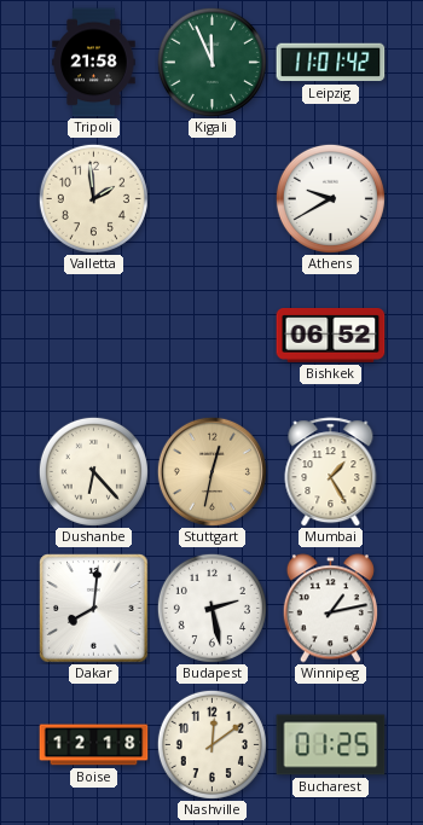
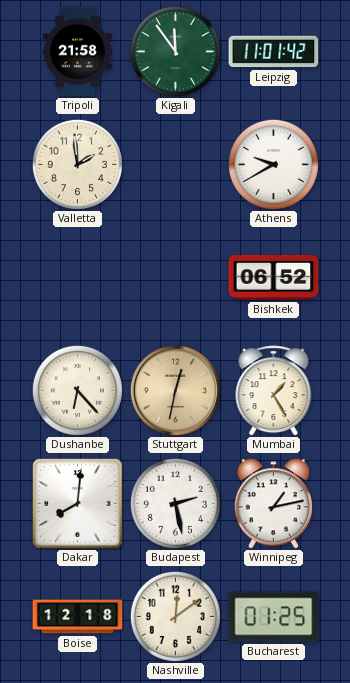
Kigali: 11:56 -> 11:54 (175, 51)
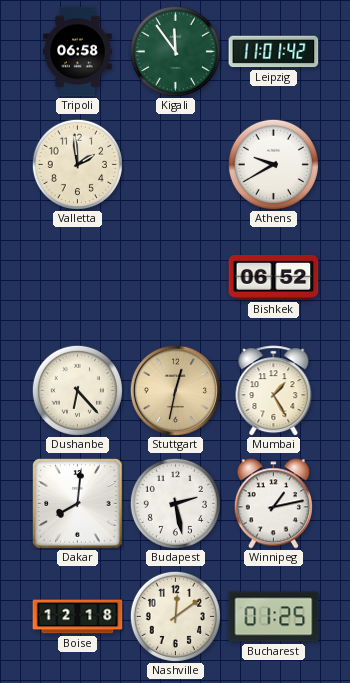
Tripoli: 21:58 -> 06:58 (78, 52)
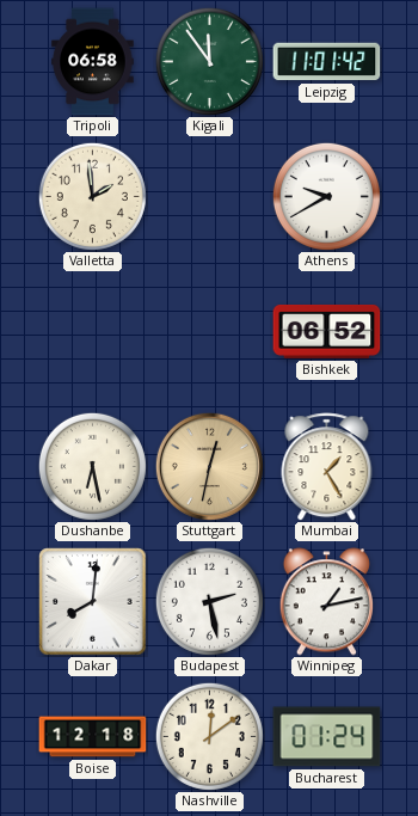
Dushanbe: 6:23 -> 6:28 (92, 466)
Bucharest: 01:25 -> 01:24 (327, 737)
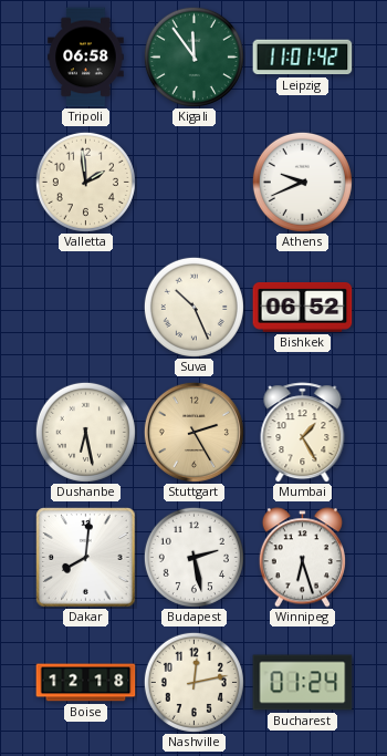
Athens: 9:40 -> 9:41 (302, 182)
Suva: none -> 10:26 (193, 307)
Stuttgart: 12:32 -> 2:25 (193, 432)
Winnipeg: 1:13 -> 6:27 (302, 558)
Nashville: 12:09 -> 12:13 (193, 682)
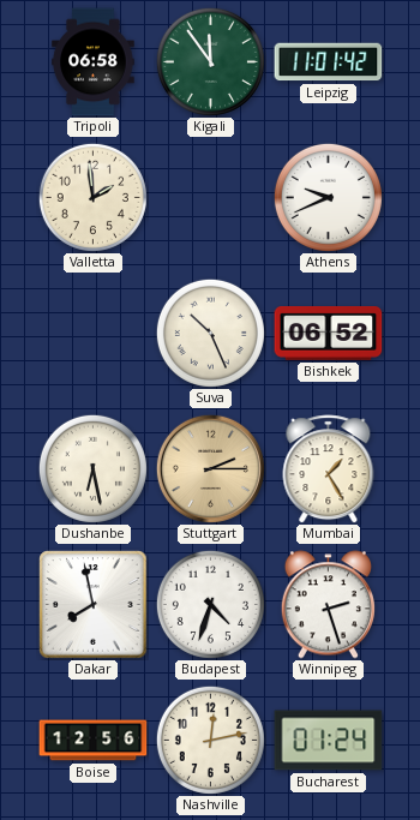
Stuttgart: 2:25 -> 2:15 (210, 468)
Dakar: 8:01 -> 7:58 (94, 605)
Budapest: 2:28 -> 4:33 (210, 604)
Winnipeg: 6:27 -> 2:27 (328, 605)
Boise: 12:18 -> 12:56 (94, 741)
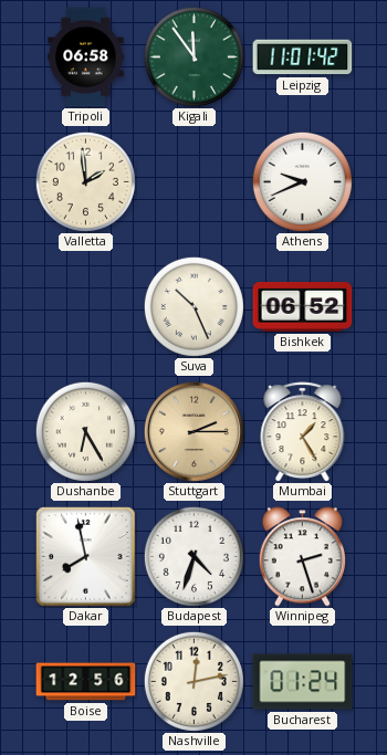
Dushanbe: 6:28 -> 6:25 (85, 431)
